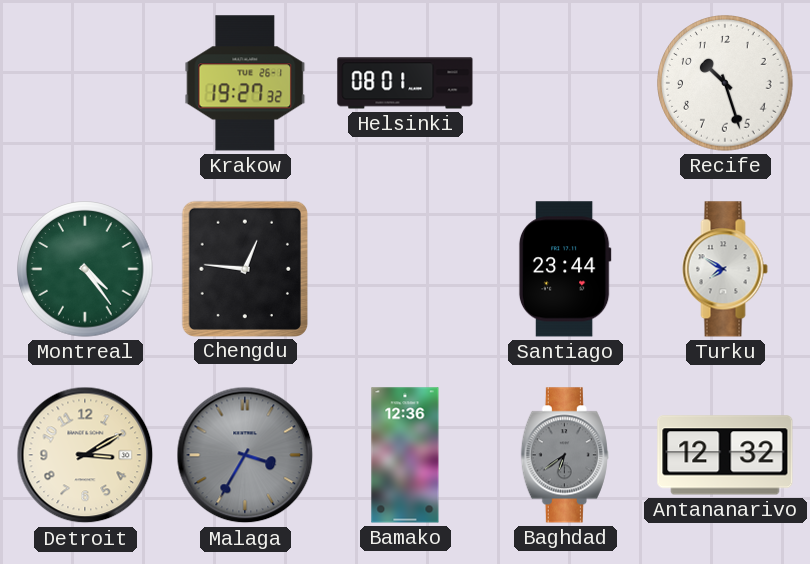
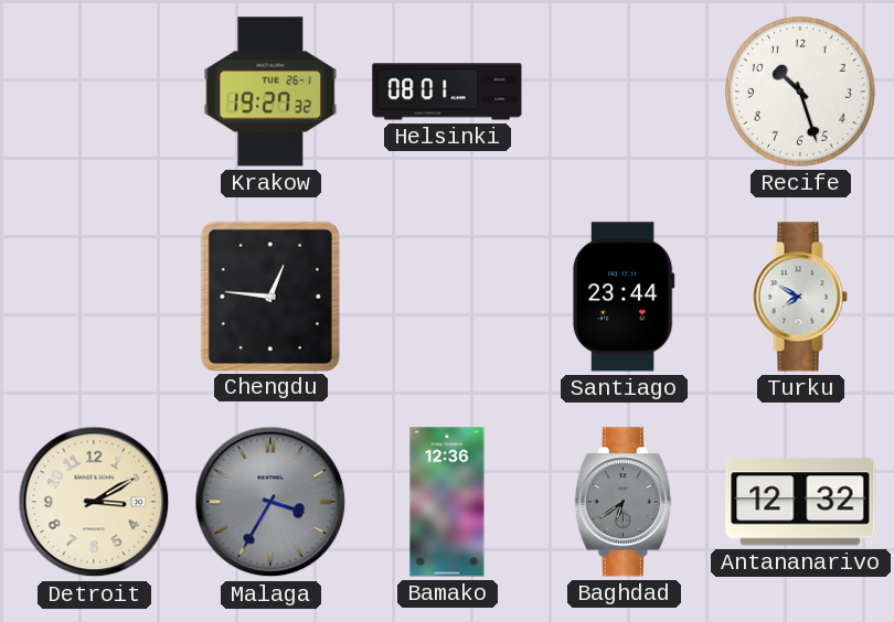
Montreal: 4:24 -> none (85, 269)
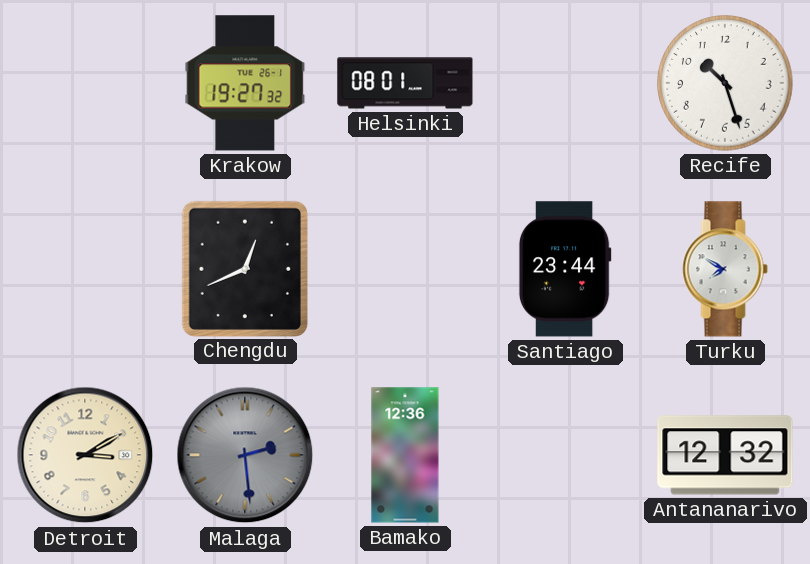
Chengdu: 12:46 -> 12:41 (244, 268)
Malaga: 3:35 -> 2:29 (245, 455)
Baghdad: 6:39 -> none (624, 502)
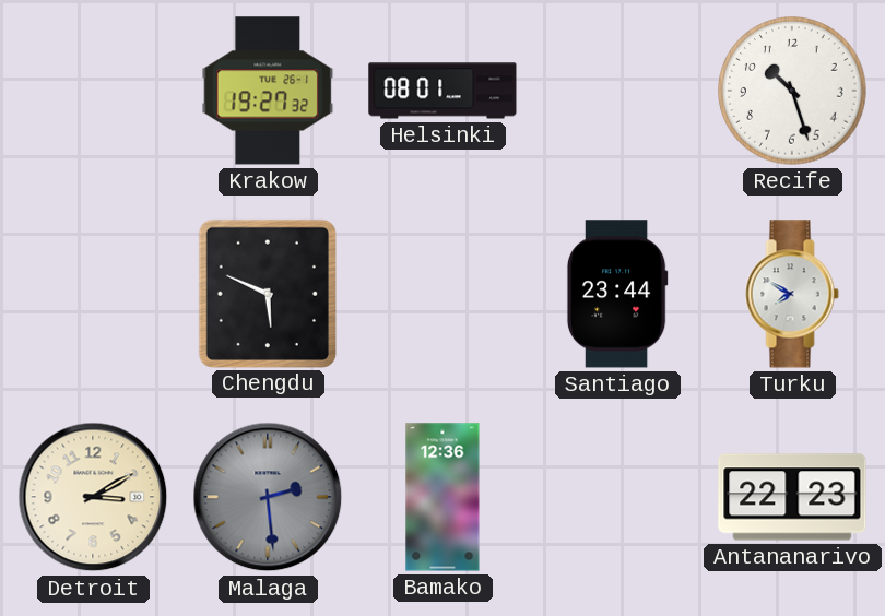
Chengdu: 12:41 -> 5:49 (267, 293)
Antananarivo: 12:32 -> 22:23 (792, 497)
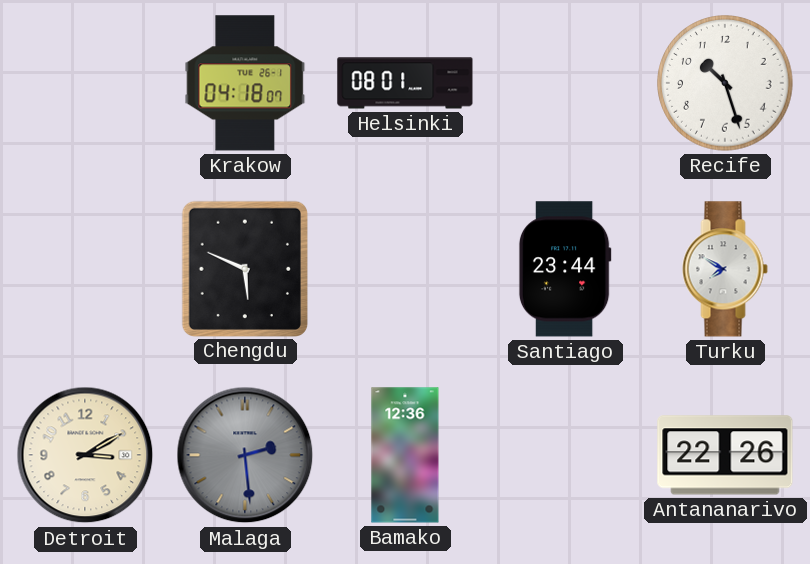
Krakow: 19:27 -> 04:18 (245, 83)
Antananarivo: 22:23 -> 22:26 (725, 455)
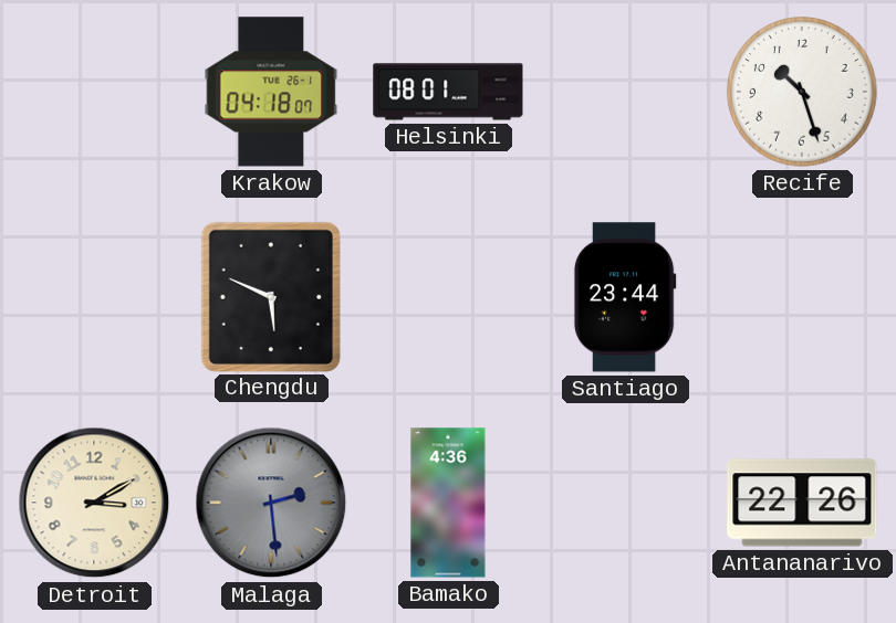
Turku: 7:50 -> none (725, 269)
Bamako: 12:36 -> 4:36 (448, 503)
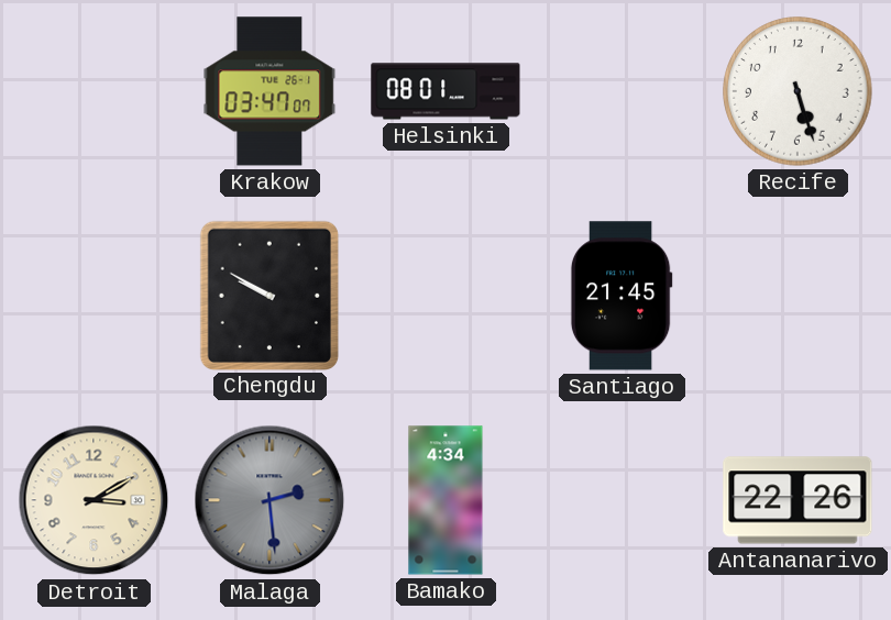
Krakow: 04:18 -> 03:47 (269, 91)
Recife: 10:27 -> 5:27 (798, 91)
Chengdu: 5:49 -> 9:50 (268, 295)
Santiago: 23:44 -> 21:45 (621, 296)
Bamako: 4:36 -> 4:34 (446, 500)
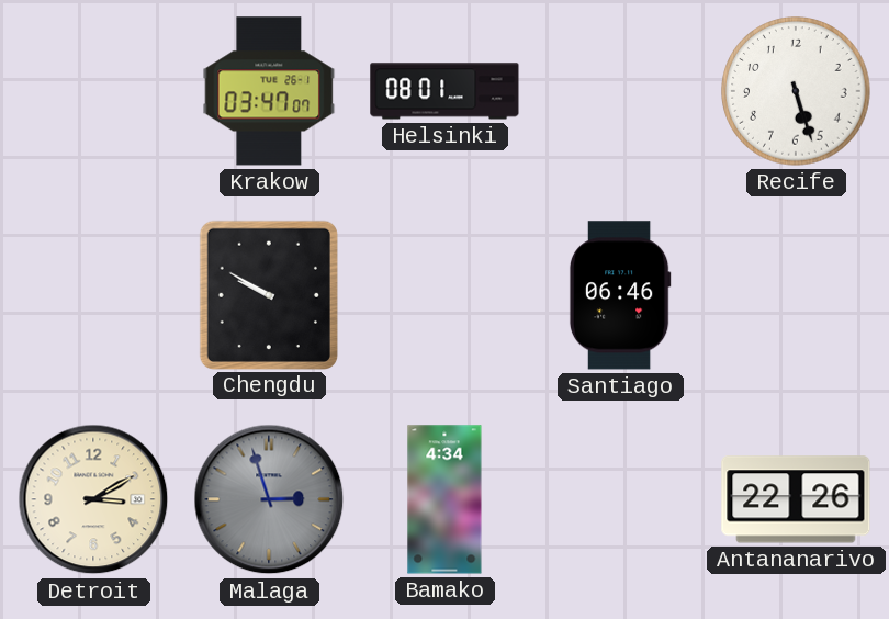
Santiago: 21:45 -> 06:46 (620, 295)
Malaga: 2:29 -> 2:57 (269, 499)
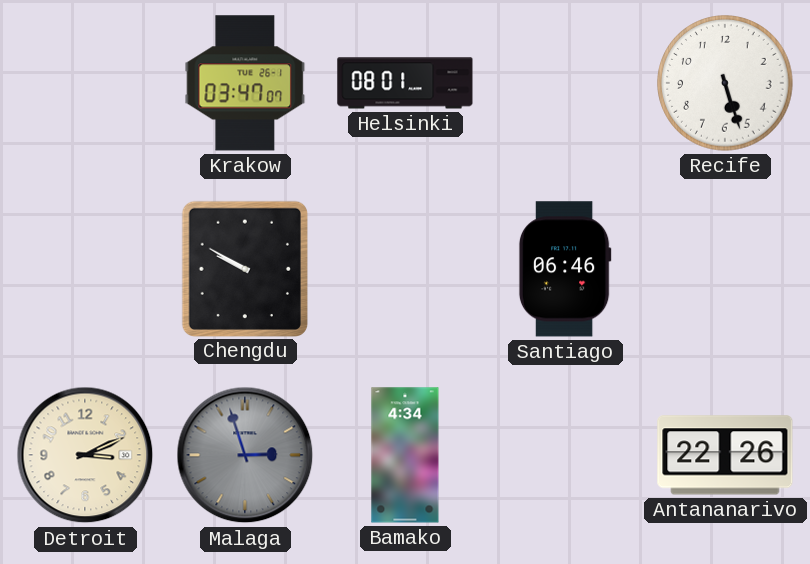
Detroit: 3:10 -> 3:11 (85, 455)
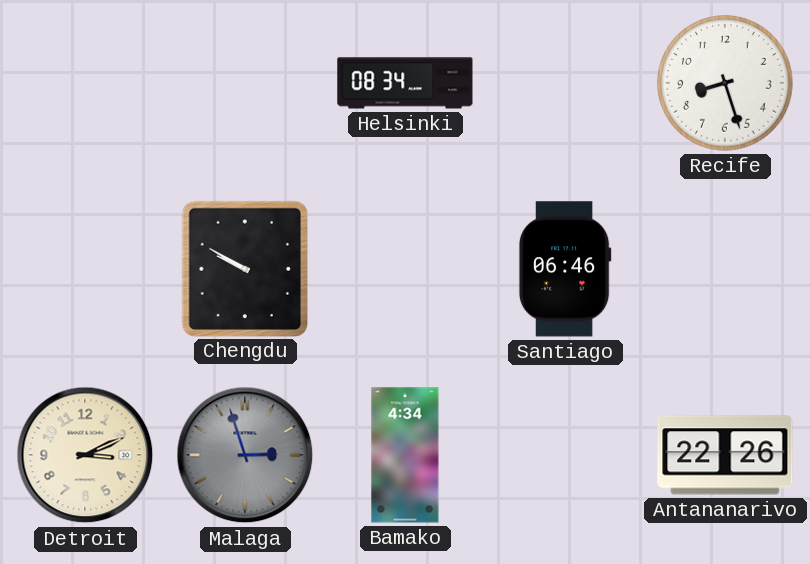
Krakow: 03:47 -> none (245, 83)
Helsinki: 08:01 -> 08:34 (405, 83)
Recife: 5:27 -> 8:27 (725, 83)
